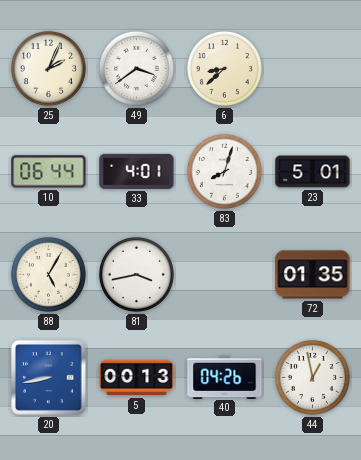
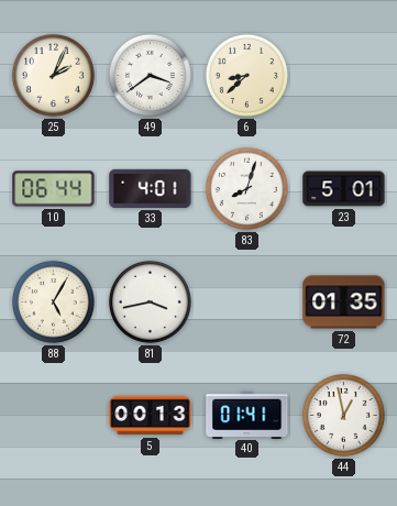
20: 8:43 -> none (49, 378)
40: 04:26 -> 01:41 (247, 415)
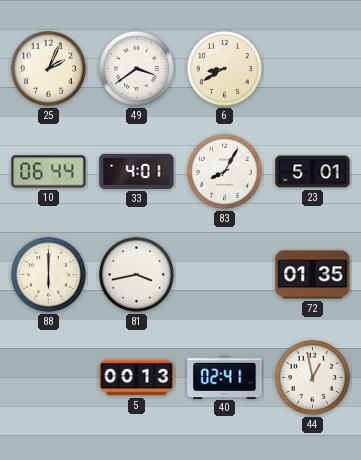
6: 8:38 -> 8:40 (224, 68)
83: 8:03 -> 8:05 (224, 171)
88: 5:05 -> 6:00 (48, 274)
40: 01:41 -> 02:41 (225, 377)
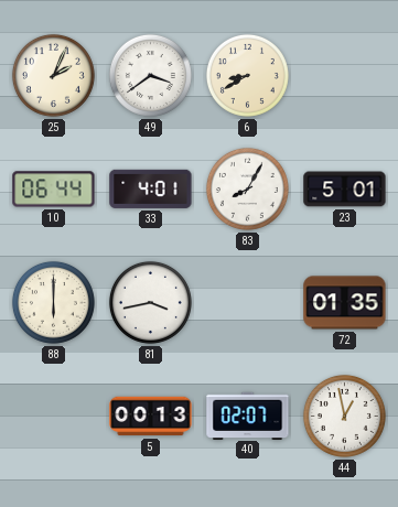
40: 02:41 -> 02:07 (248, 416)
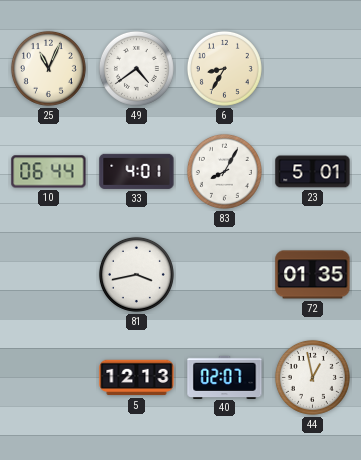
25: 2:04 -> 11:04 (48, 68)
49: 3:39 -> 4:39 (136, 68)
6: 8:40 -> 8:35 (224, 68)
88: 6:00 -> none (53, 302)
5: 00:13 -> 12:13 (137, 378)
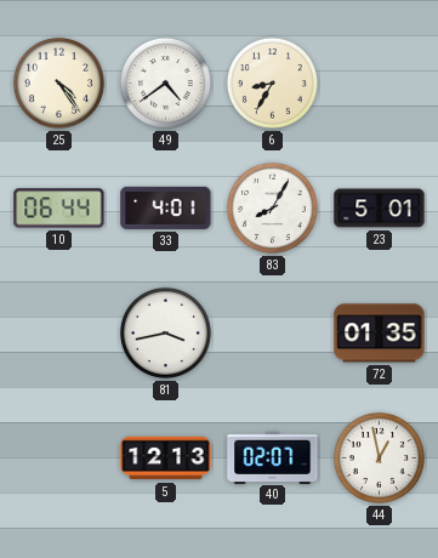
25: 11:04 -> 4:24 (58, 82)
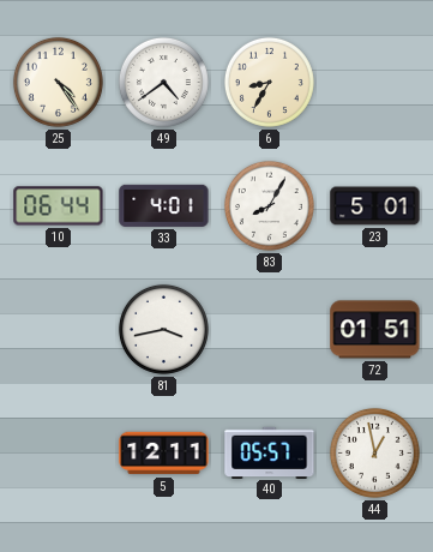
72: 01:35 -> 01:51 (375, 330)
5: 12:13 -> 12:11 (164, 454)
40: 02:07 -> 05:57 (270, 452)
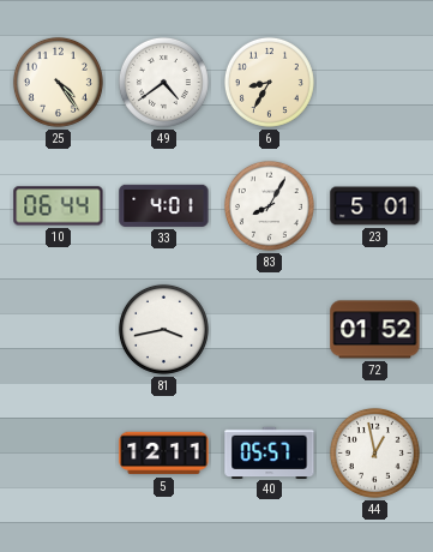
72: 01:51 -> 01:52 (375, 330)
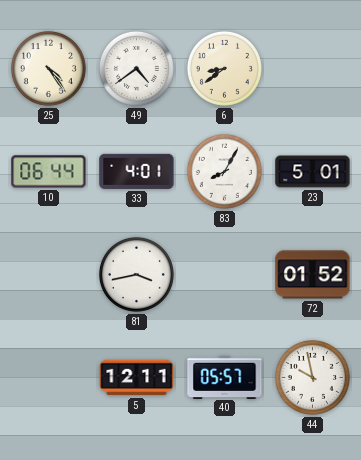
6: 8:35 -> 8:39 (224, 68)
44: 12:58 -> 9:58 (312, 377)
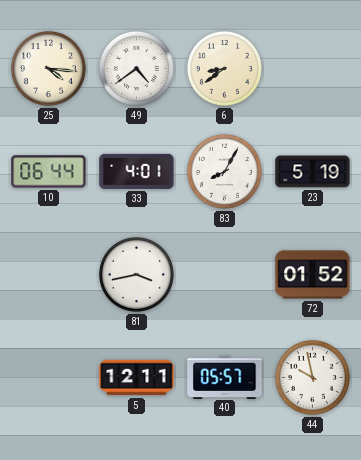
25: 4:24 -> 4:16 (48, 68)
23: 5:01 -> 5:19 (313, 172)
